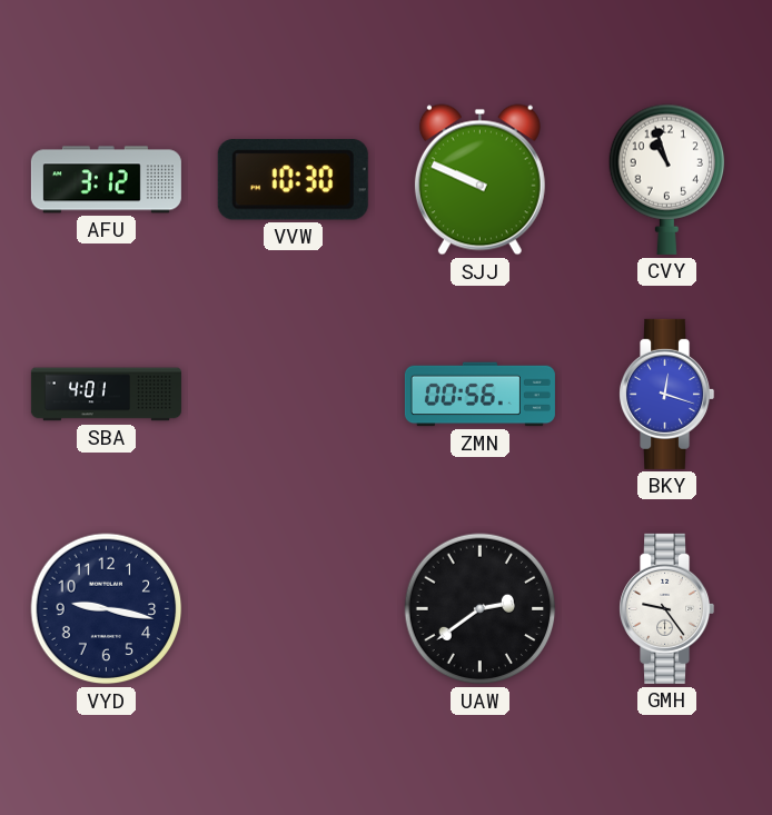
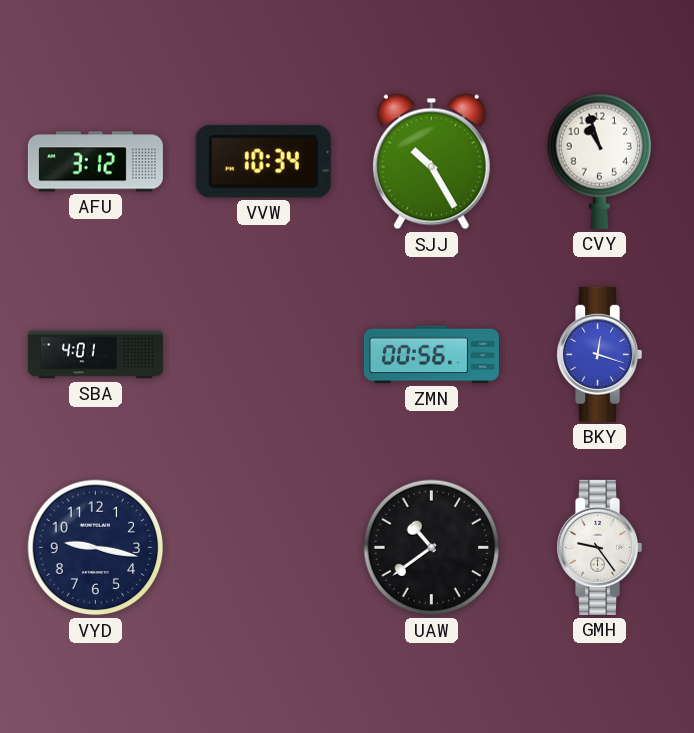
VVW: 10:30 -> 10:34 (263, 162)
SJJ: 9:49 -> 10:25 (431, 162)
UAW: 2:39 -> 10:39 (432, 548)
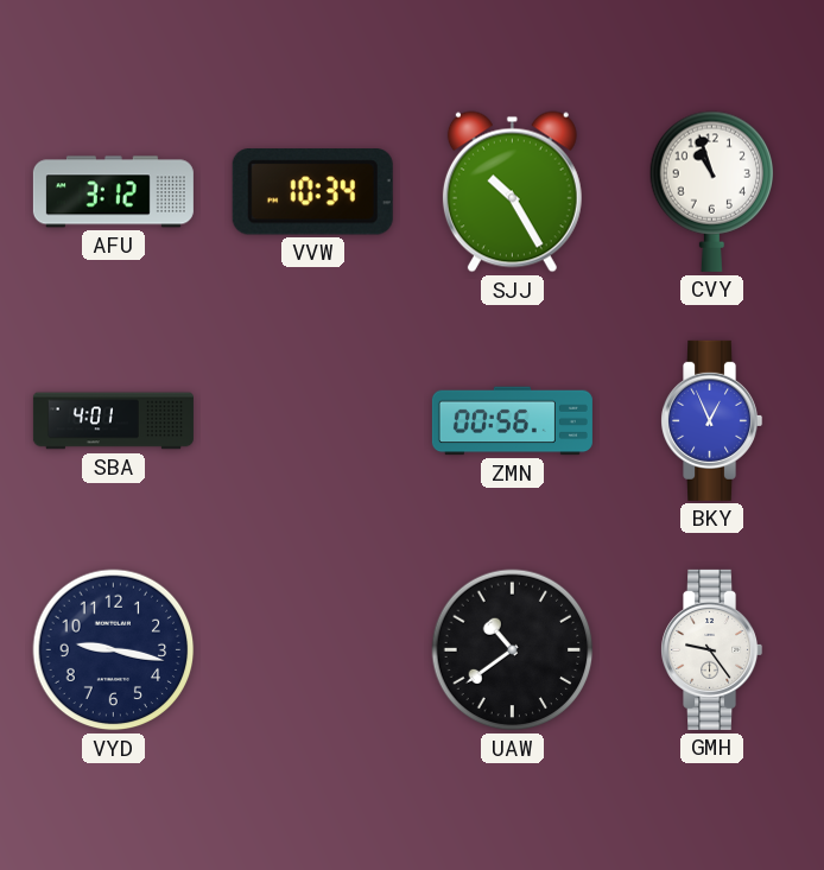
BKY: 12:18 -> 12:56 (712, 420)
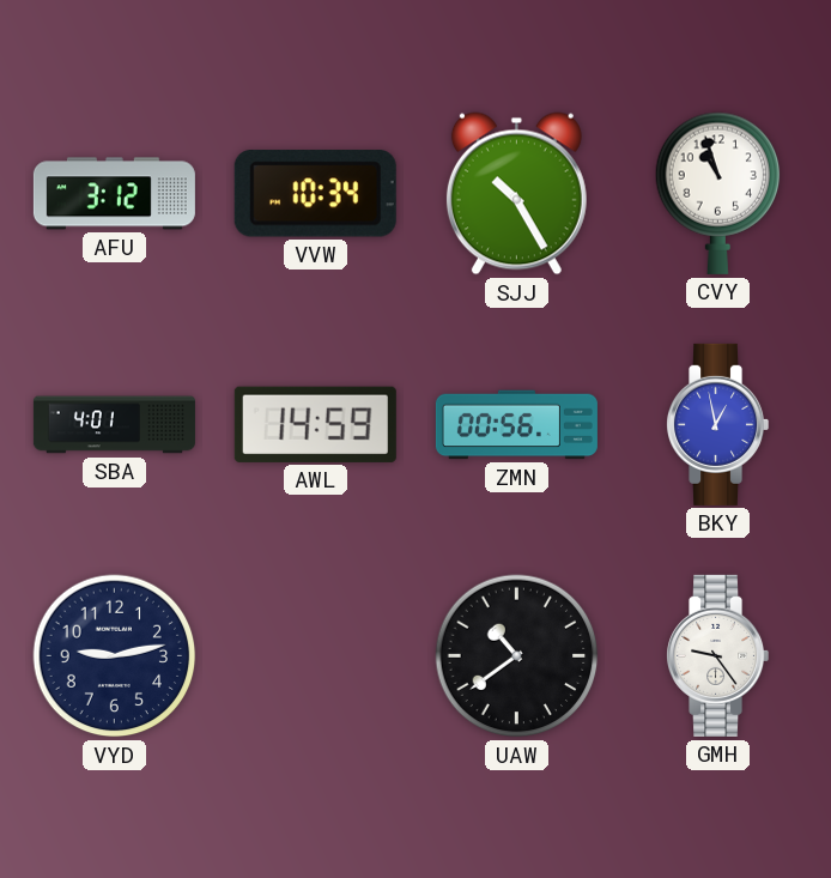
AWL: none -> 14:59 (315, 424)
BKY: 12:56 -> 12:58 (718, 424)
VYD: 9:17 -> 9:13 (115, 656)
